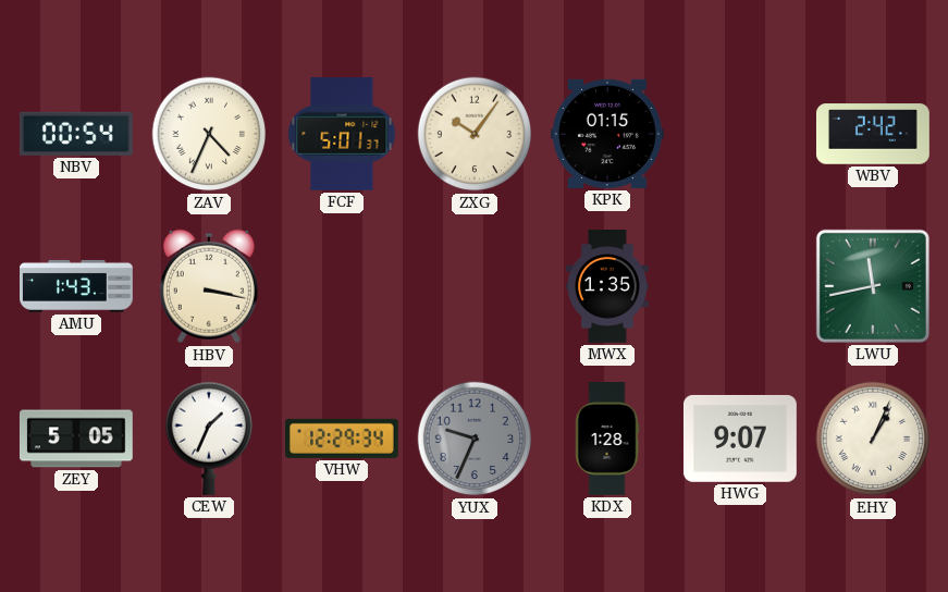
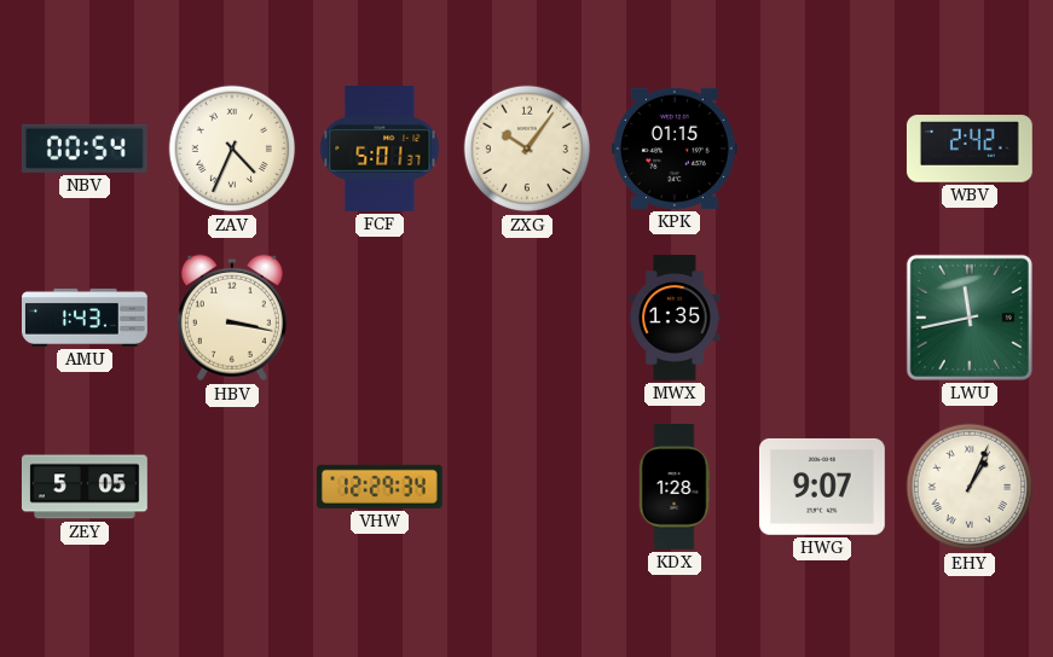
CEW: 1:34 -> none (208, 439)
YUX: 9:34 -> none (475, 439)
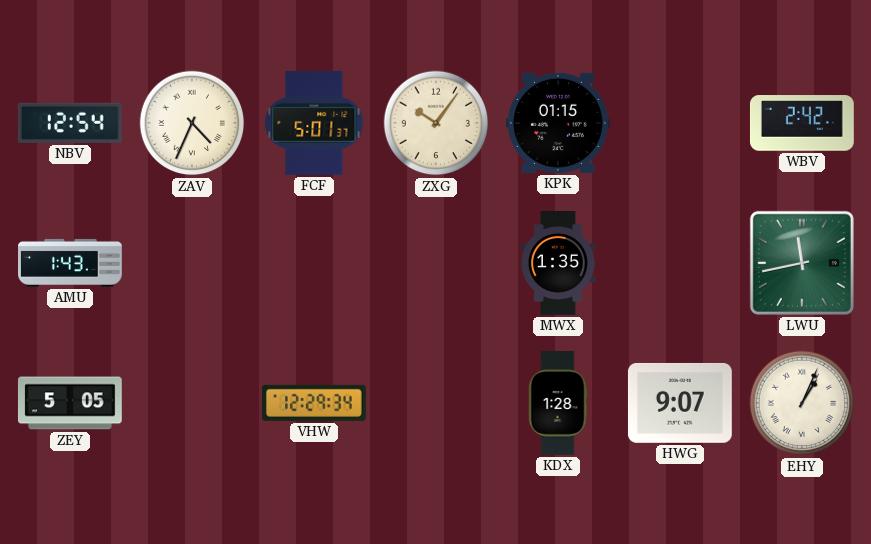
NBV: 00:54 -> 12:54 (70, 123)
HBV: 3:17 -> none (232, 318)
